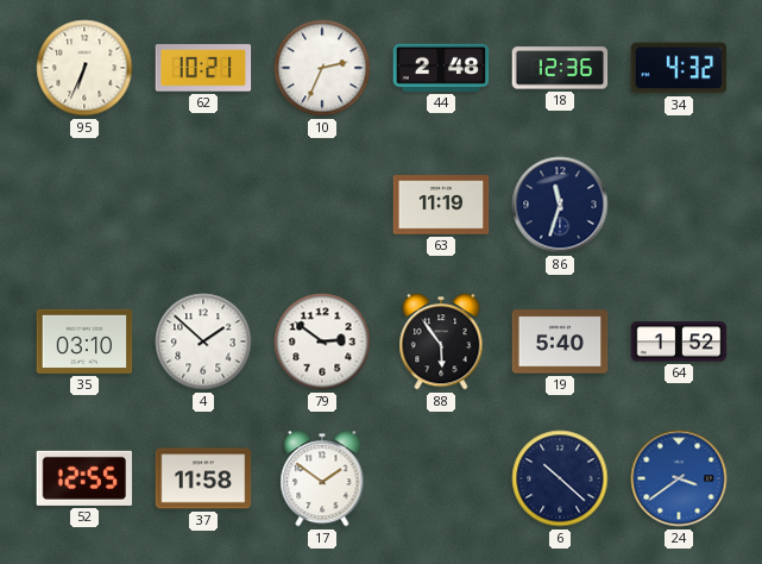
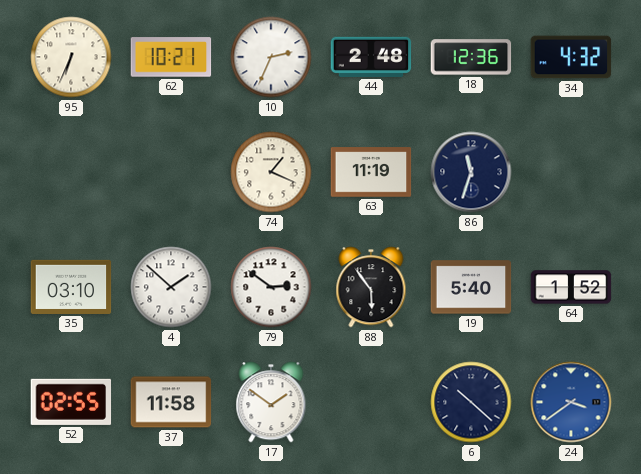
74: none -> 1:19 (271, 172)
52: 12:55 -> 02:55 (71, 402)
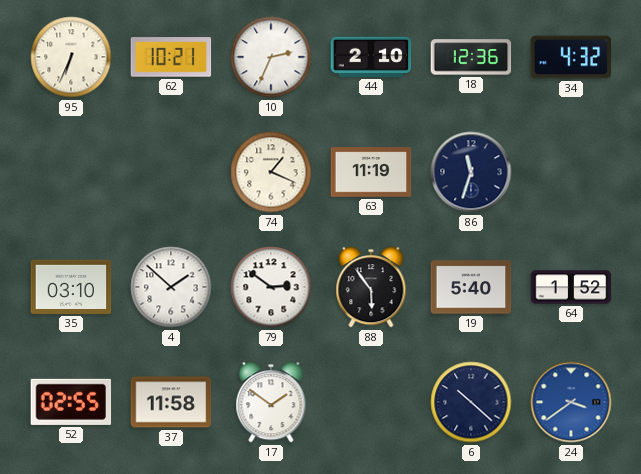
44: 2:48 -> 2:10 (371, 57)
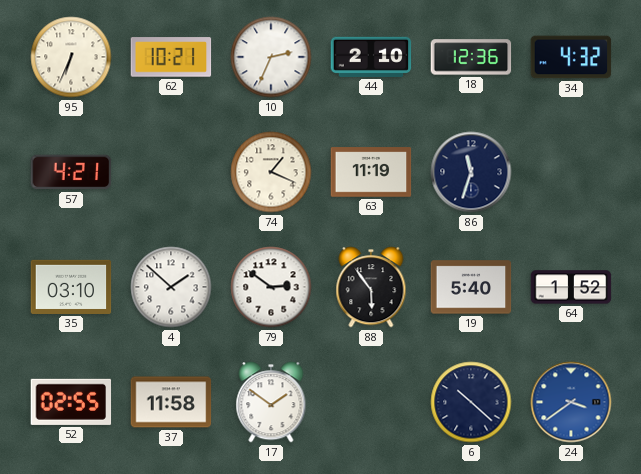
57: none -> 4:21 (71, 172)
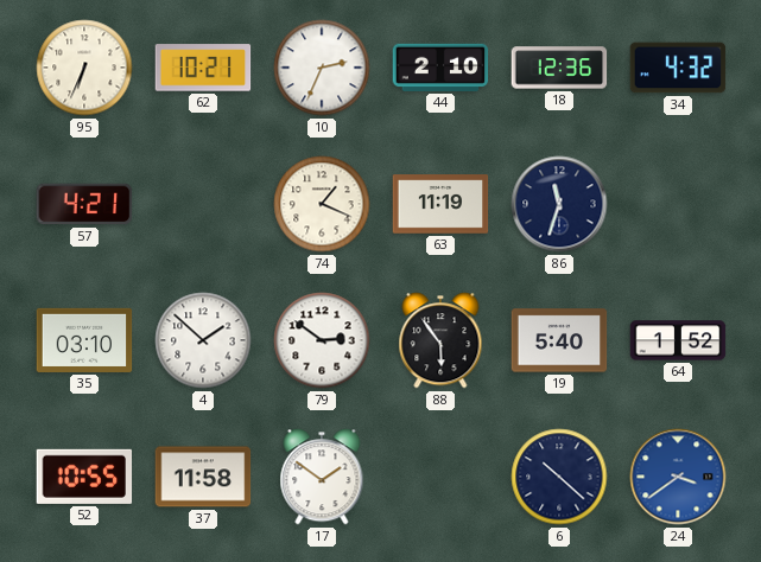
52: 02:55 -> 10:55 (84, 477)
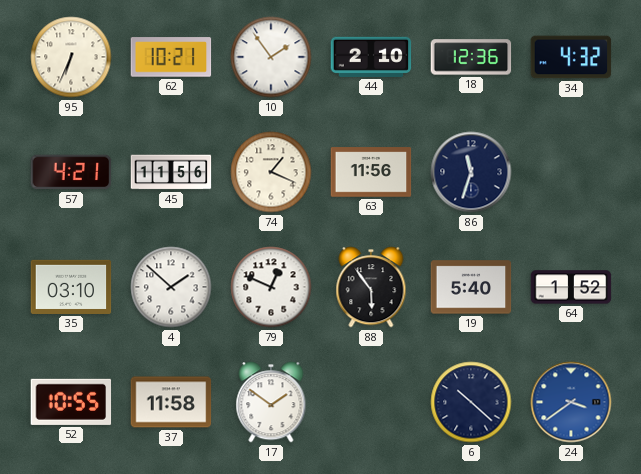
10: 2:34 -> 1:54 (271, 57)
45: none -> 11:56 (171, 172)
63: 11:19 -> 11:56 (371, 172)
79: 2:51 -> 12:49 (271, 287)
